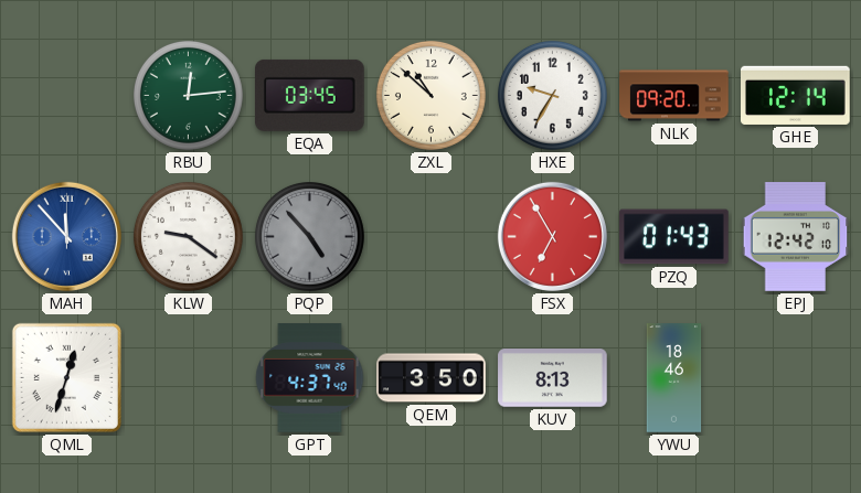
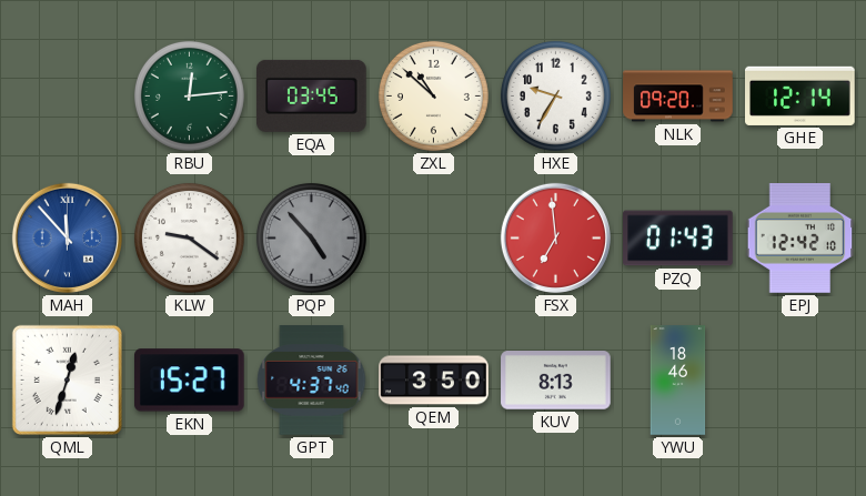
FSX: 6:55 -> 6:59 (555, 237)
EKN: none -> 15:27 (189, 381)
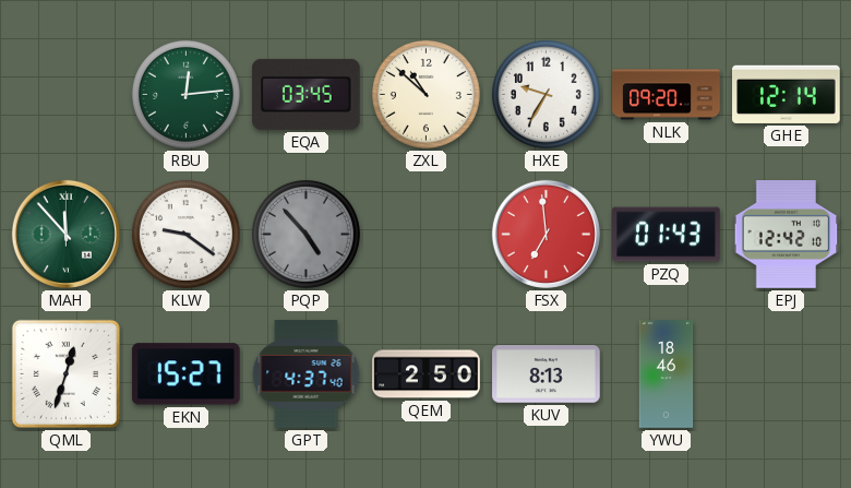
MAH dial: blue -> green (65, 234)
QEM: 3:50 -> 2:50 (427, 374)
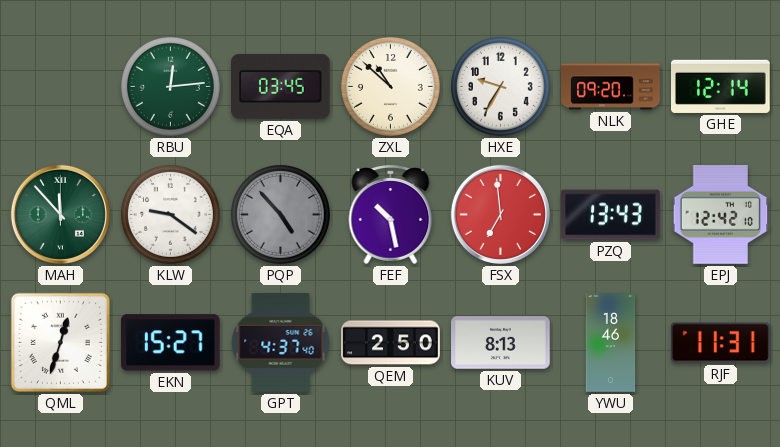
FEF: none -> 10:28 (391, 214)
PZQ: 01:43 -> 13:43 (611, 215)
RJF: none -> 11:31 (721, 343)
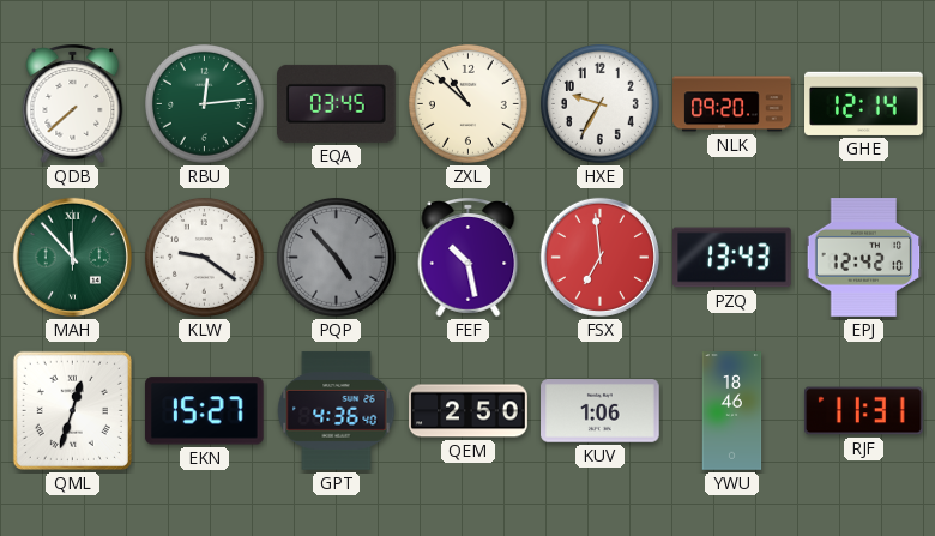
QDB: none -> 7:38 (73, 103)
GPT: 4:37 -> 4:36 (337, 411)
KUV: 8:13 -> 1:06 (601, 411)
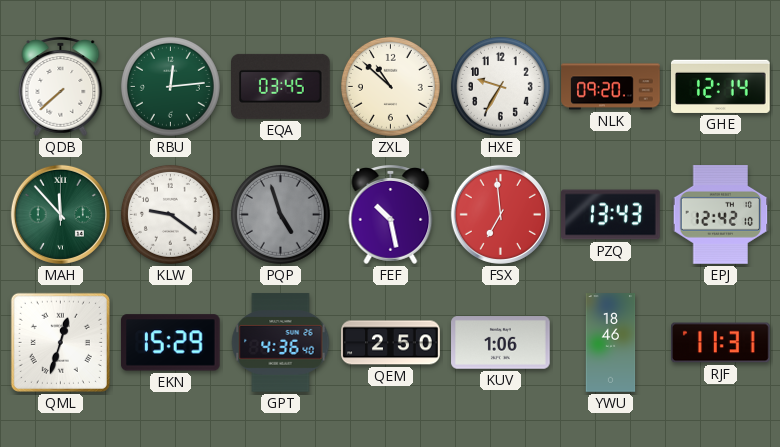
PQP: 4:53 -> 4:57 (280, 214)
EKN: 15:27 -> 15:29 (170, 343)
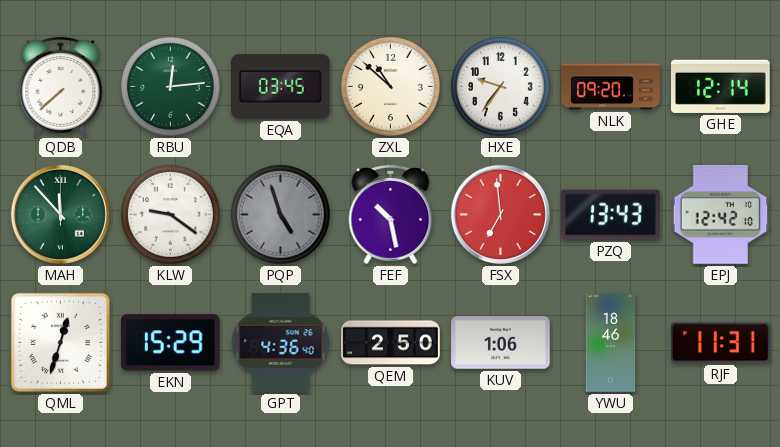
HXE: 9:35 -> 9:36 (500, 86)
